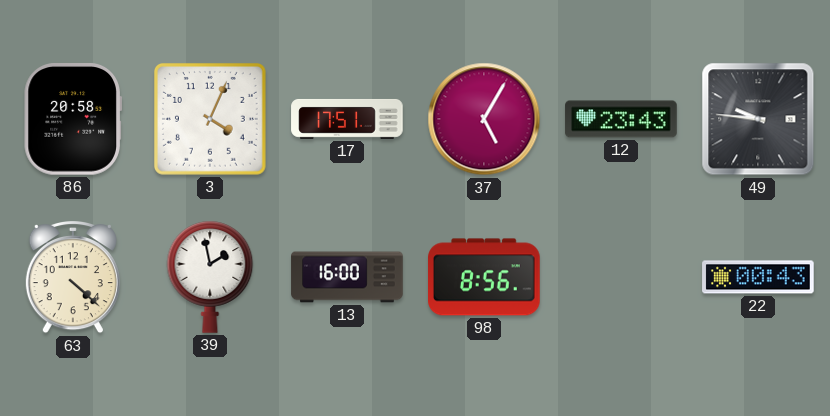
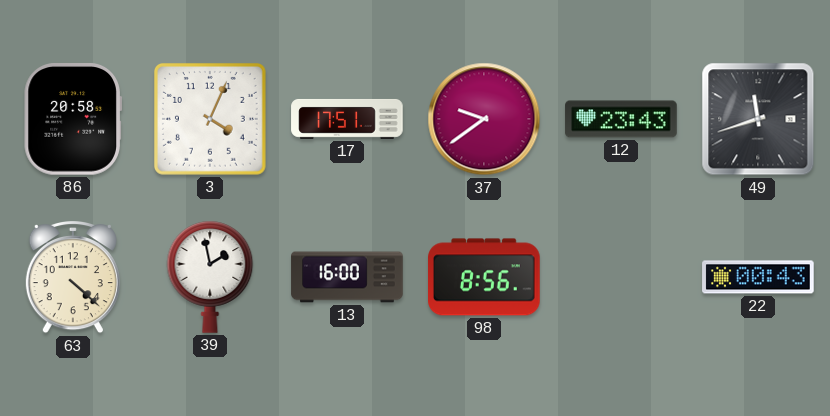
37: 5:05 -> 9:39 (484, 119)
49: 9:46 -> 11:42 (758, 119)
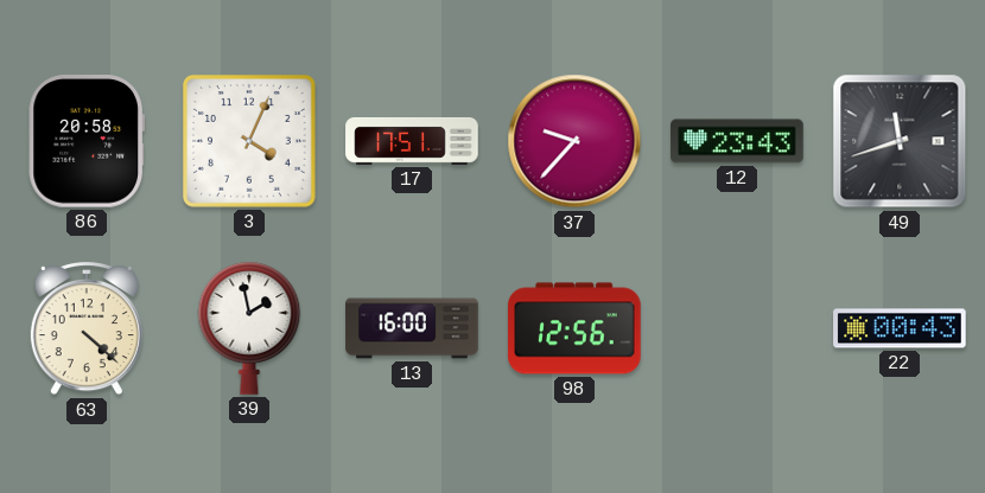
37: 9:39 -> 9:37 (574, 141)
98: 8:56 -> 12:56 (574, 328)
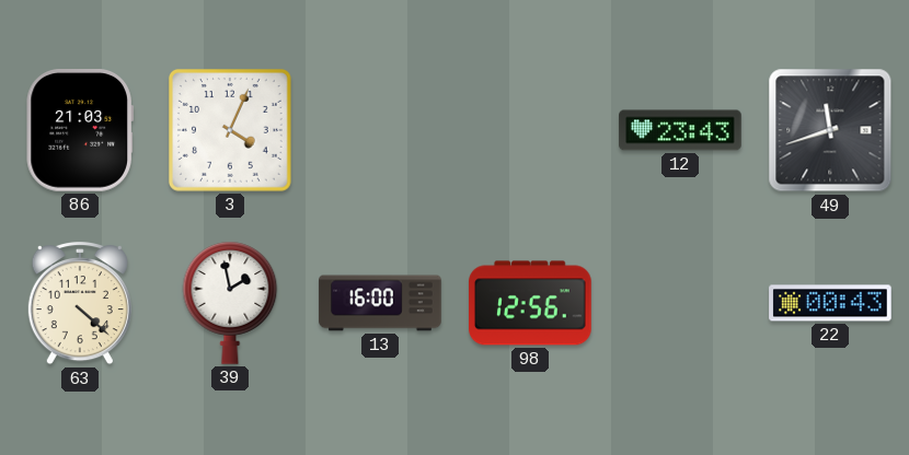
86: 20:58 -> 21:03 (80, 131)
17: 17:51 -> none (412, 141)
37: 9:37 -> none (574, 141)
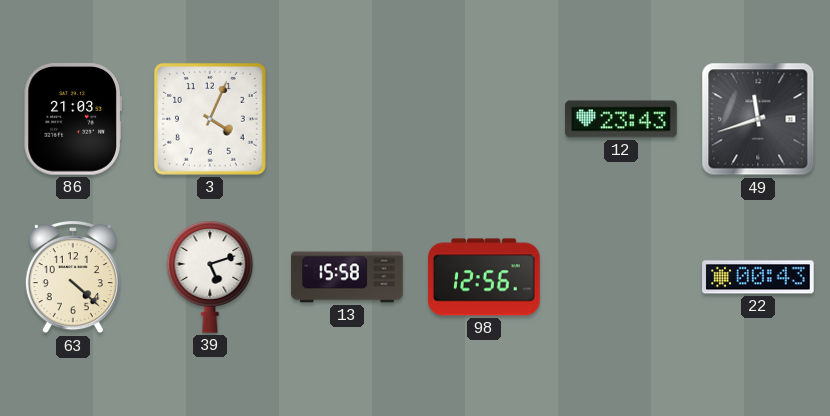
39: 1:58 -> 5:12 (210, 277)
13: 16:00 -> 15:58 (347, 277)
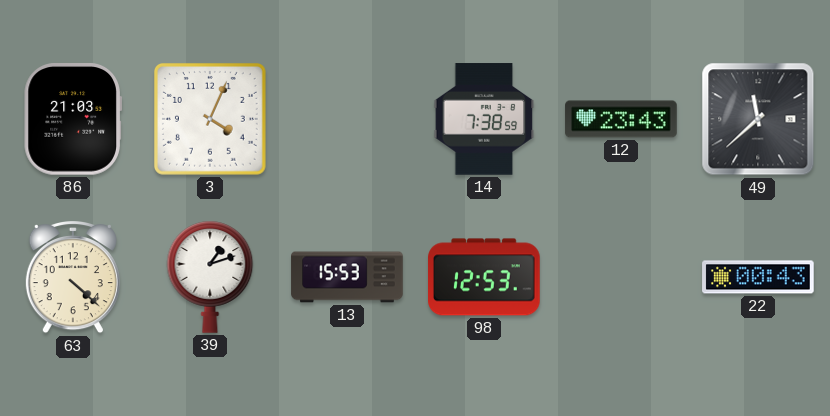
14: none -> 7:38 (484, 119)
49: 11:42 -> 11:38 (758, 119)
39: 5:12 -> 1:12 (210, 277)
13: 15:58 -> 15:53 (347, 277)
98: 12:56 -> 12:53 (484, 277)
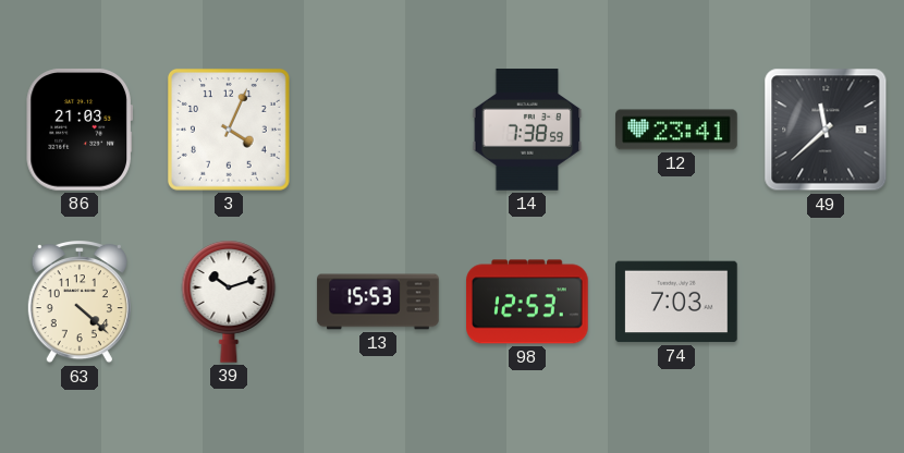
12: 23:43 -> 23:41 (676, 130)
39: 1:12 -> 10:12 (229, 302)
74: none -> 7:03 (676, 302)
22: 00:43 -> none (758, 277)
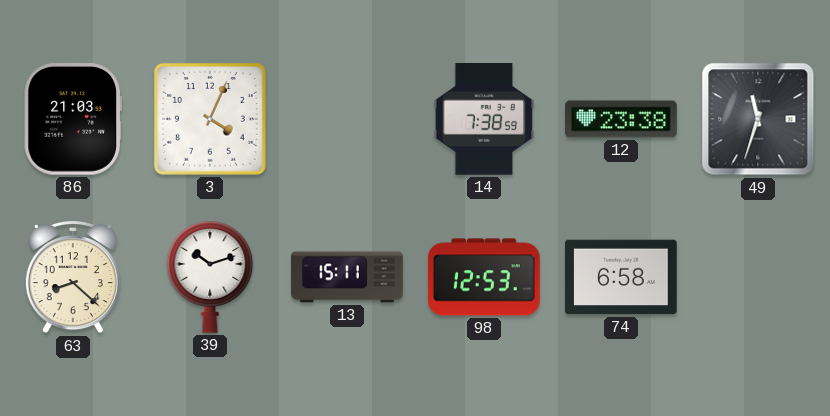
12: 23:41 -> 23:38 (621, 119)
49: 11:38 -> 11:33 (758, 119)
63: 4:22 -> 8:22 (73, 278)
13: 15:53 -> 15:11 (347, 277)
74: 7:03 -> 6:58 (621, 277)
